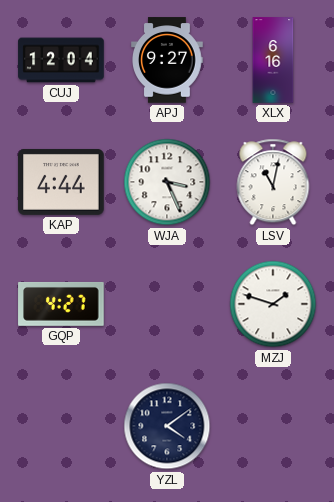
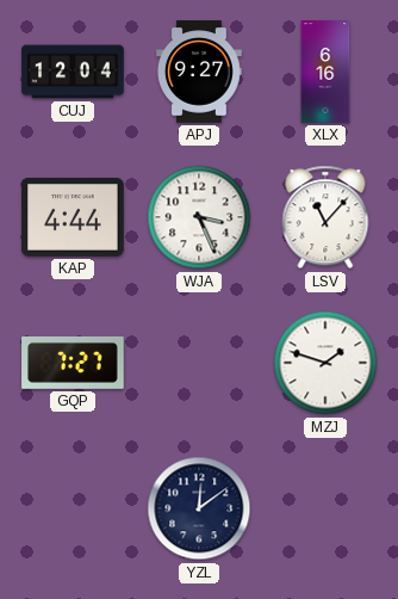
LSV: 11:02 -> 11:07 (325, 217)
GQP: 4:27 -> 7:27 (73, 363)
YZL: 4:09 -> 12:09 (199, 508)
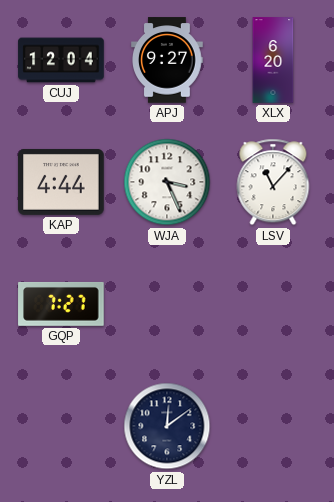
XLX: 6:16 -> 6:20 (273, 60)
MZJ: 1:48 -> none (325, 363)
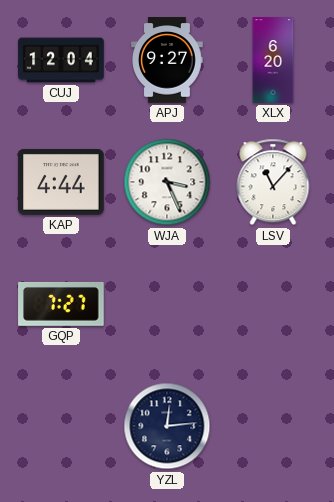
YZL: 12:09 -> 12:14 (167, 426)
